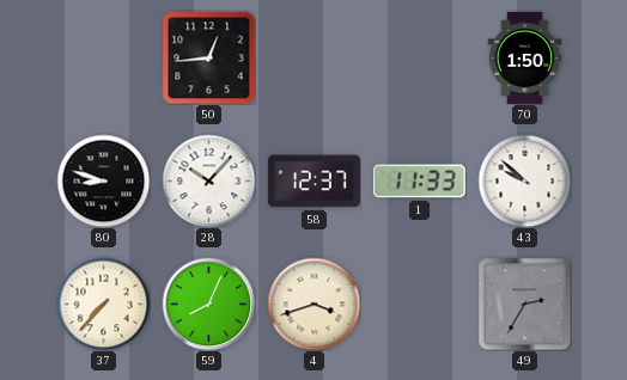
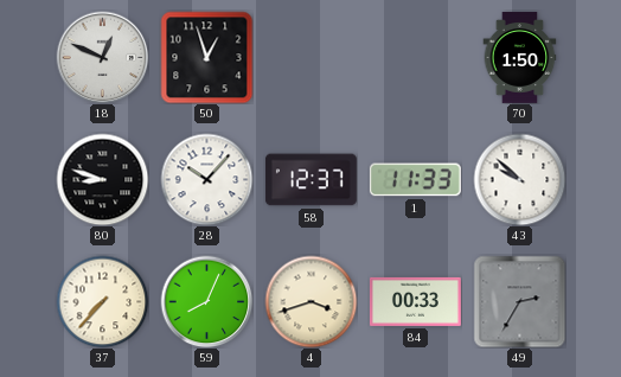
18: none -> 12:49 (102, 57)
50: 12:44 -> 12:57 (206, 57)
84: none -> 00:33 (415, 301)
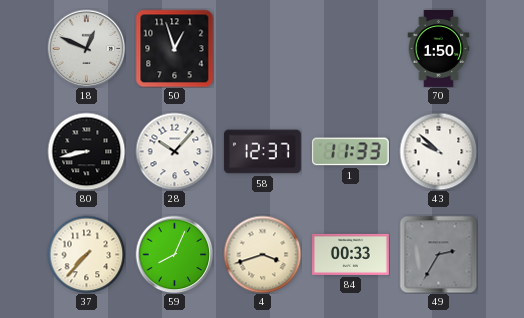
80: 8:48 -> 8:43 (86, 151)
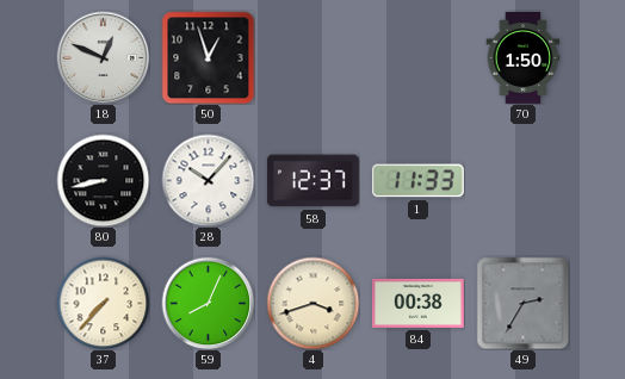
43: 9:52 -> none (438, 151)
84: 00:33 -> 00:38 (417, 303)
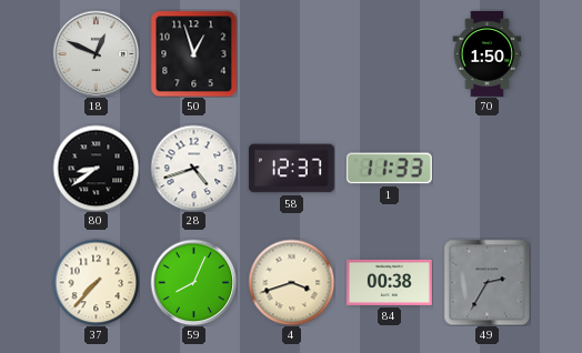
80: 8:43 -> 8:39 (96, 168)
28: 10:07 -> 4:42 (193, 168)
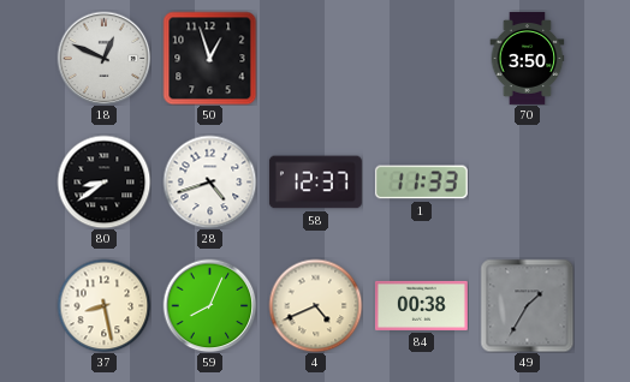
70: 1:50 -> 3:50 (528, 58)
37: 7:37 -> 8:28 (103, 305)
4: 3:42 -> 4:41 (315, 305)
49: 2:35 -> 1:35 (527, 305)
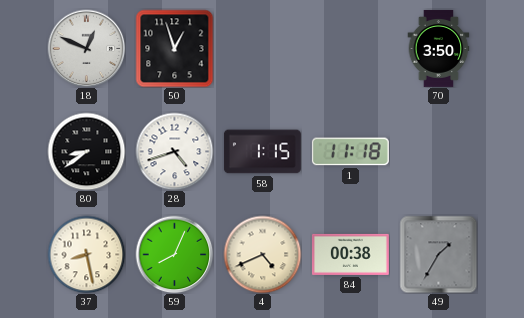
58: 12:37 -> 1:15 (262, 152)
1: 11:33 -> 11:18 (350, 152)
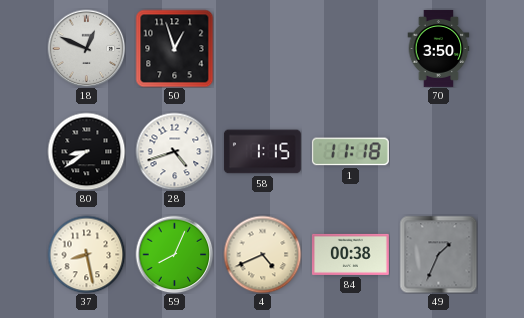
49: 1:35 -> 1:34 (438, 254)
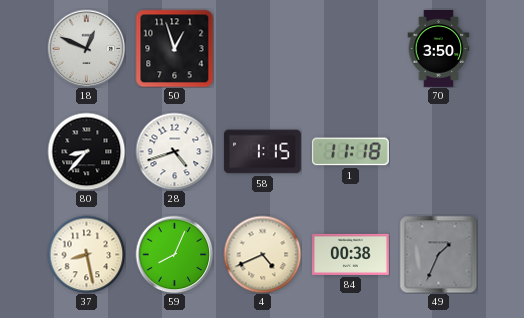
80: 8:39 -> 8:37 (86, 151)
